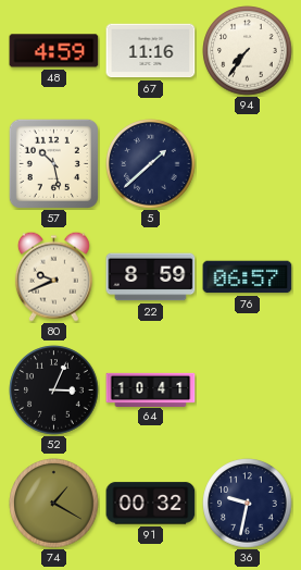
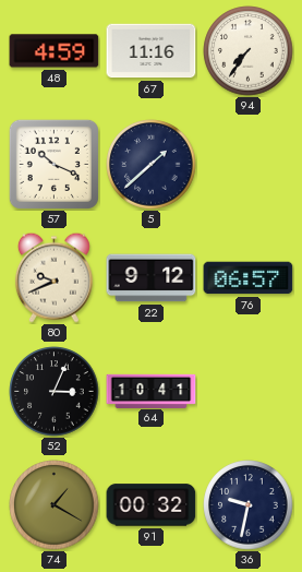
57: 10:28 -> 10:19 (53, 164)
22: 8:59 -> 9:12 (152, 278)
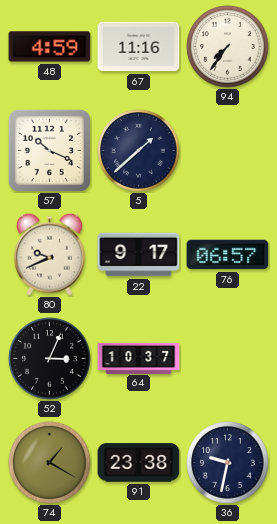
22: 9:12 -> 9:17 (139, 255)
64: 10:41 -> 10:37 (139, 358)
91: 00:32 -> 23:38 (139, 463)
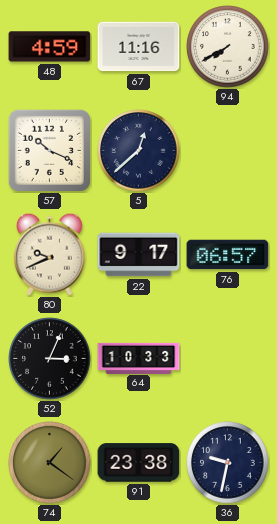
94: 7:36 -> 7:40 (228, 47)
5: 1:38 -> 12:38 (139, 151)
64: 10:37 -> 10:33 (139, 358)
74: 1:20 -> 1:21 (50, 463)
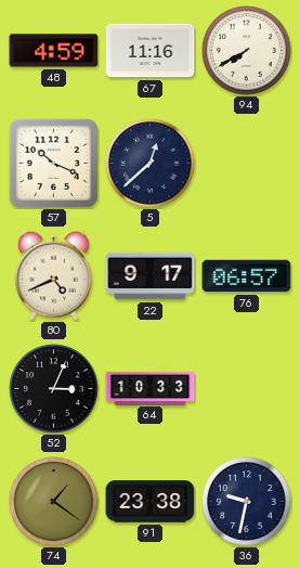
80: 9:41 -> 4:41 (53, 275)
